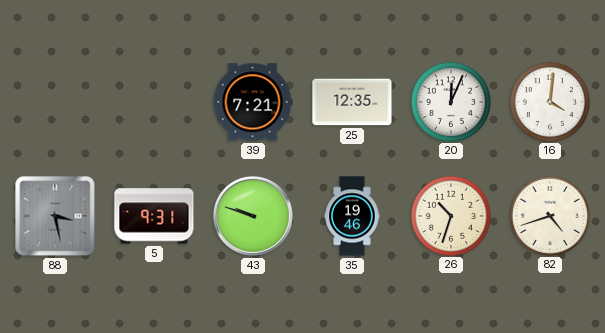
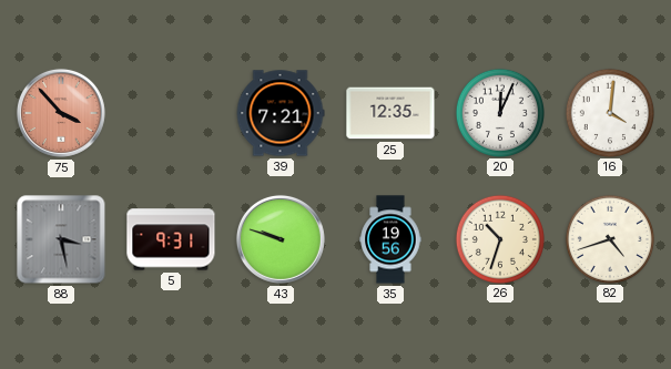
75: none -> 3:53 (61, 113)
35: 19:46 -> 19:56 (390, 239)
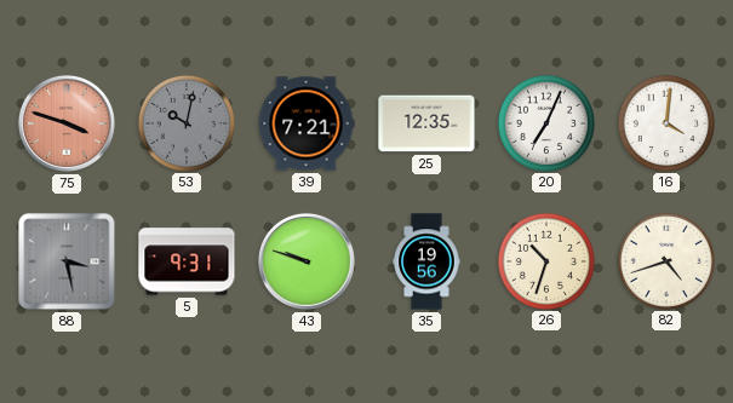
75: 3:53 -> 3:48 (67, 123)
53: none -> 10:02 (185, 122)
20: 12:04 -> 7:04 (545, 122)
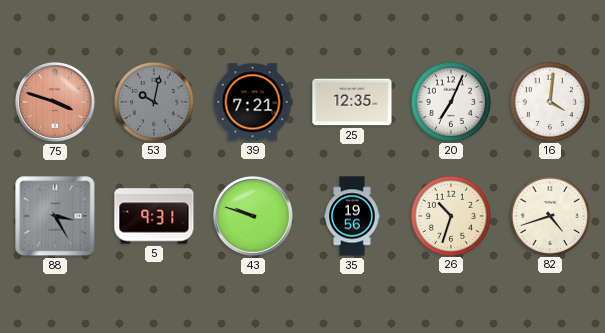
88: 3:28 -> 3:25 (55, 216)
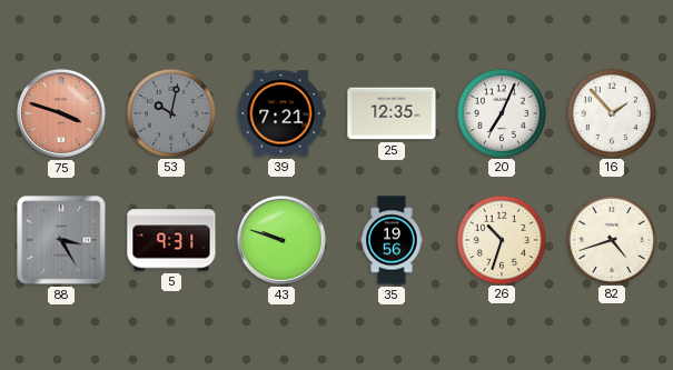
16: 4:01 -> 1:53 (611, 112)
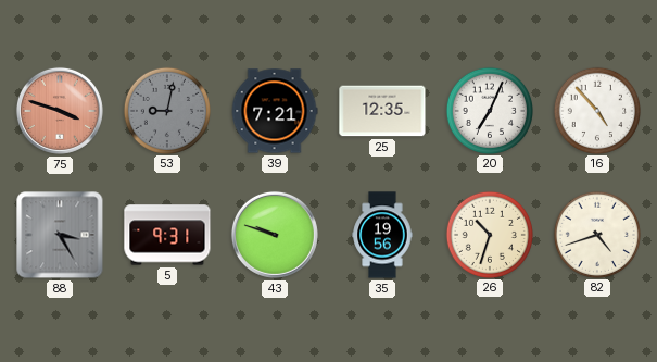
53: 10:02 -> 9:02 (166, 110)
16: 1:53 -> 4:53 (596, 110)
